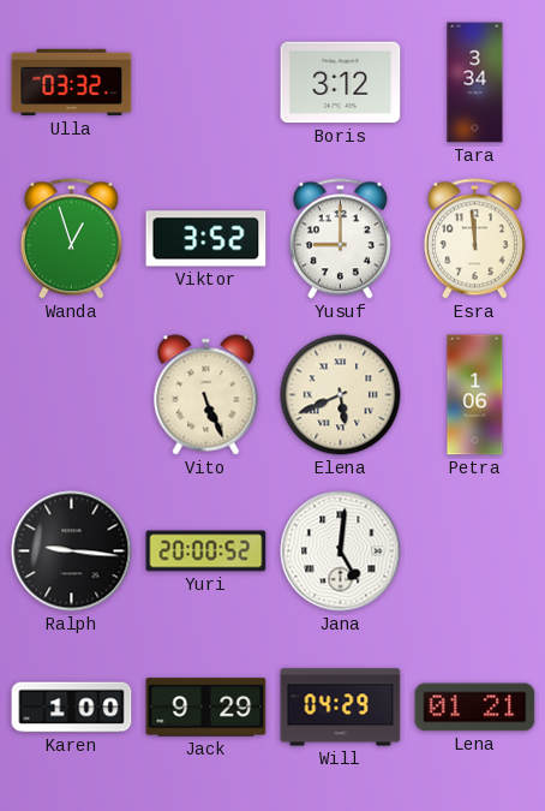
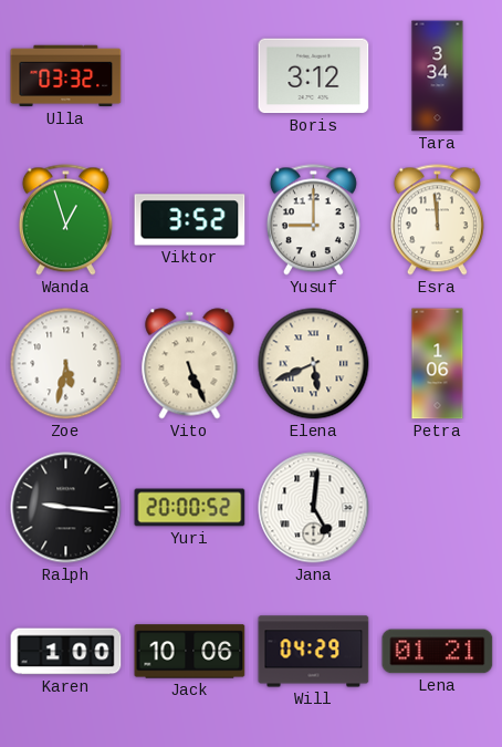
Zoe: none -> 5:32 (66, 364)
Jack: 9:29 -> 10:06 (190, 652)
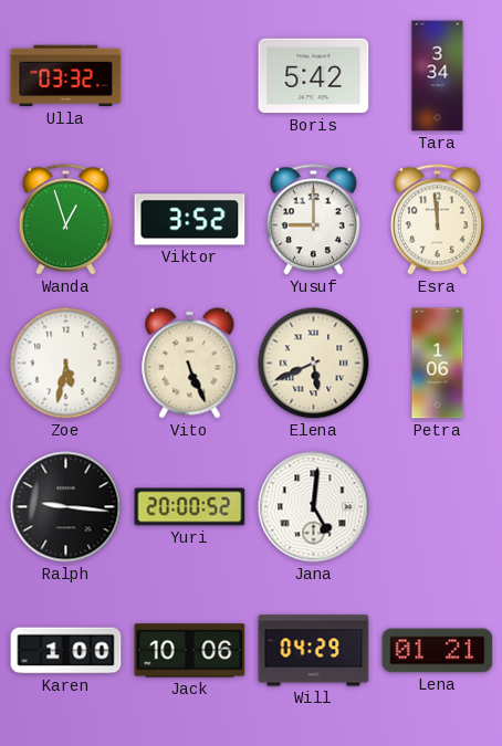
Boris: 3:12 -> 5:42 (314, 76)
